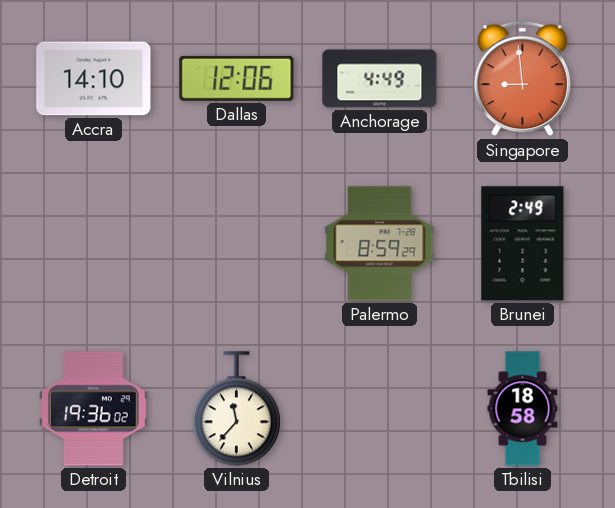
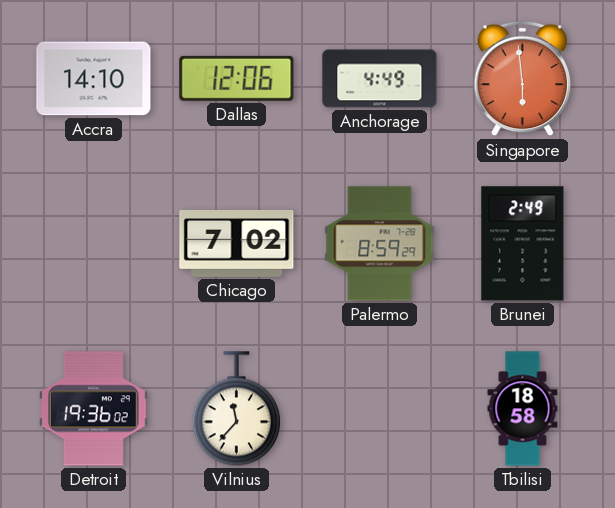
Singapore: 8:59 -> 5:59 (522, 79)
Chicago: none -> 7:02 (237, 243)
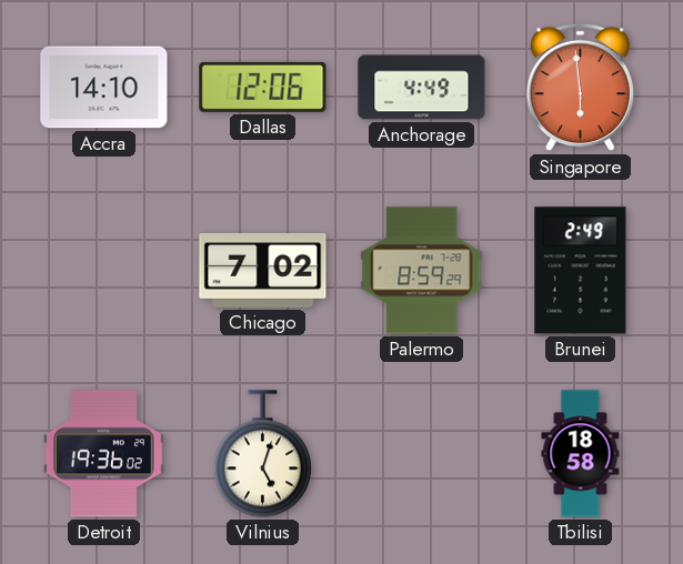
Vilnius: 11:37 -> 5:03 (262, 454)
